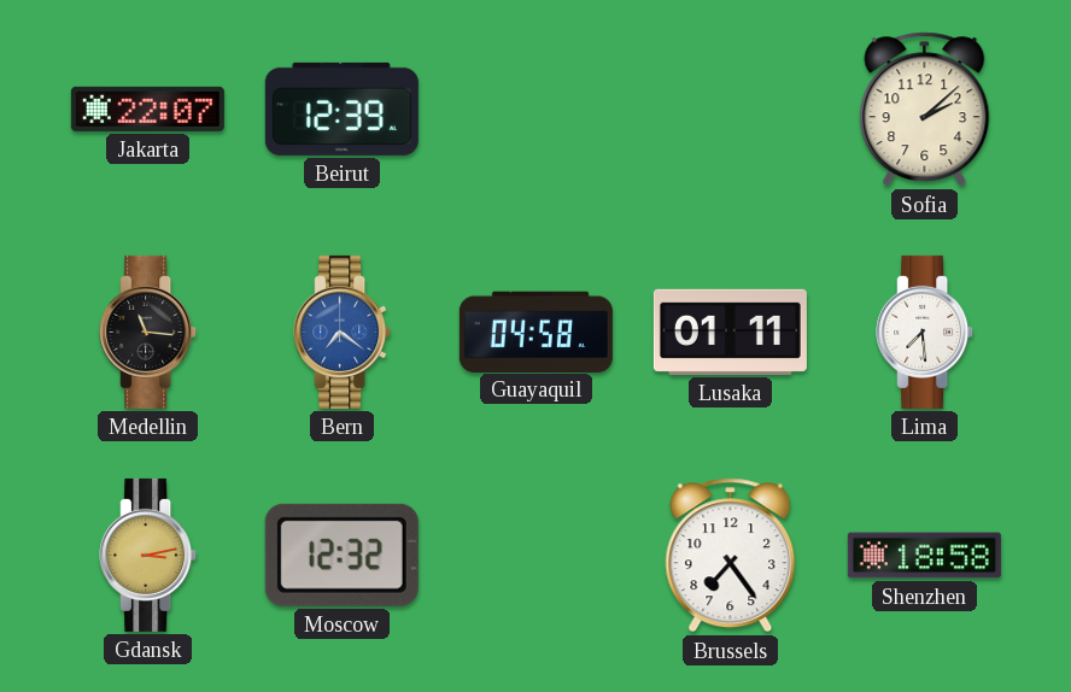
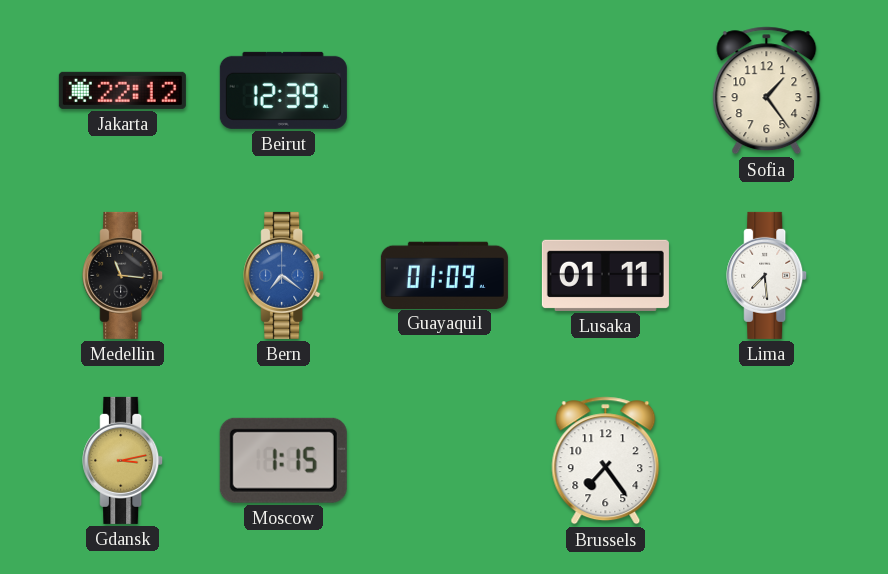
Jakarta: 22:07 -> 22:12 (122, 90)
Sofia: 2:08 -> 1:24 (767, 91)
Guayaquil: 04:58 -> 01:09 (444, 275)
Moscow: 12:32 -> 1:15 (283, 460)
Shenzhen: 18:58 -> none (924, 556)
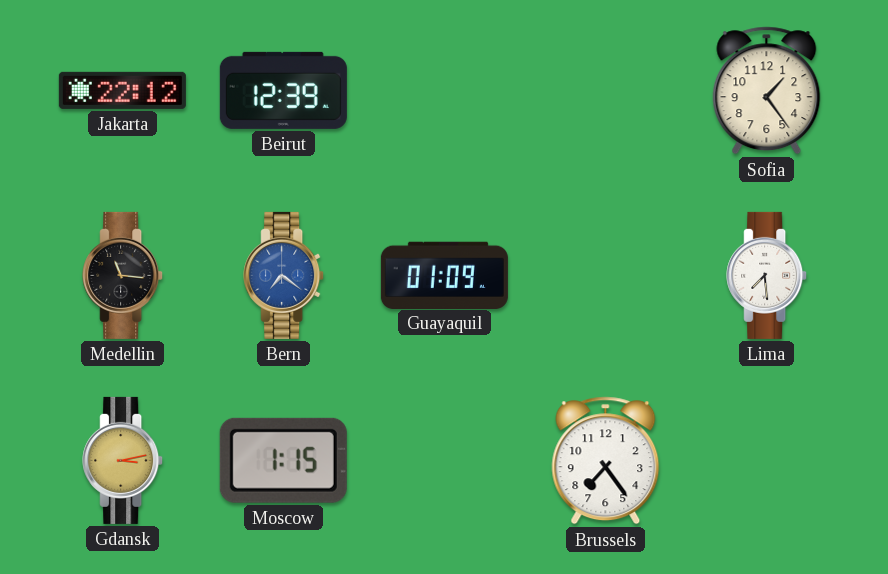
Lusaka: 01:11 -> none (605, 275)
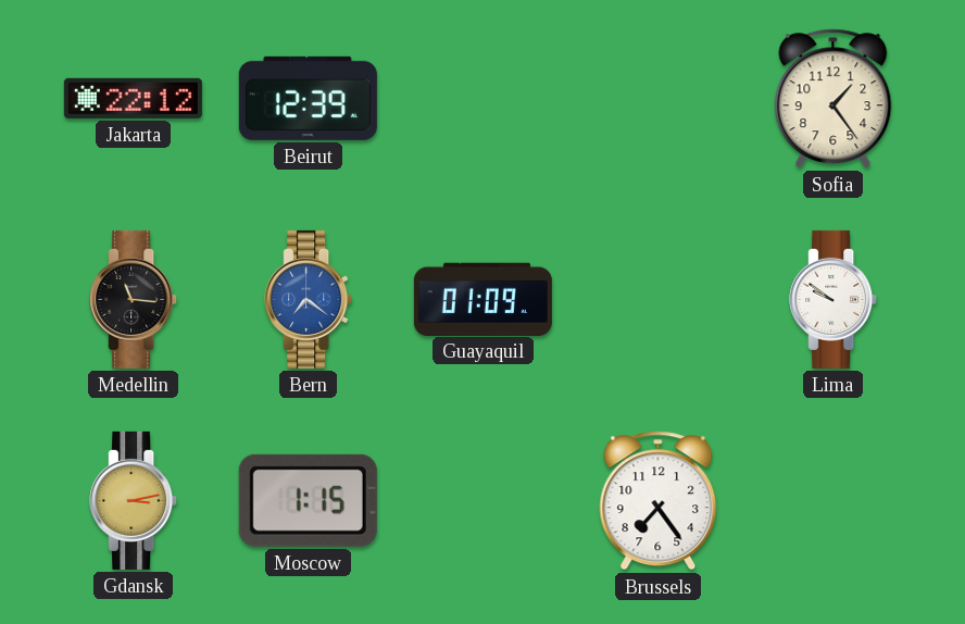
Lima: 7:29 -> 9:51 (834, 299)
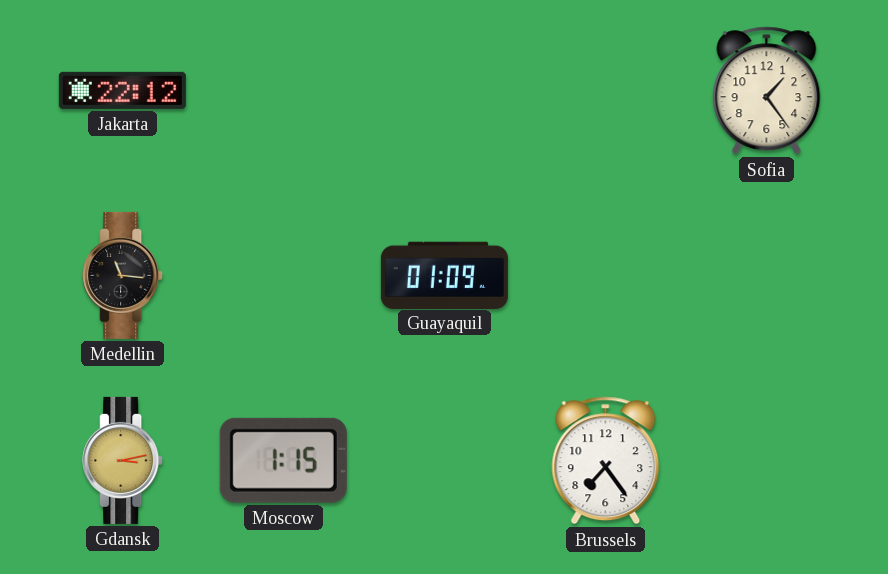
Beirut: 12:39 -> none (308, 98)
Bern: 7:21 -> none (309, 299)
Lima: 9:51 -> none (834, 299)
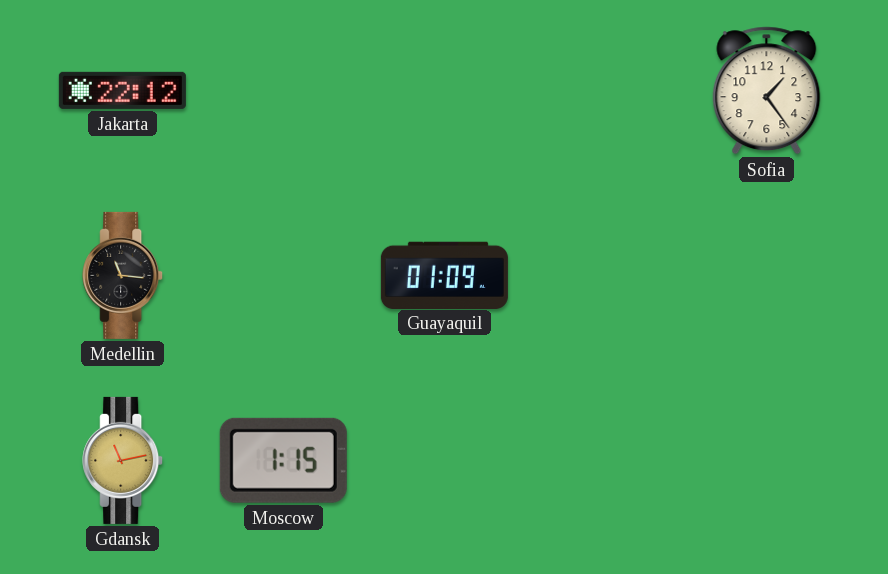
Gdansk: 3:13 -> 11:13 (123, 460)
Brussels: 7:24 -> none (606, 461)
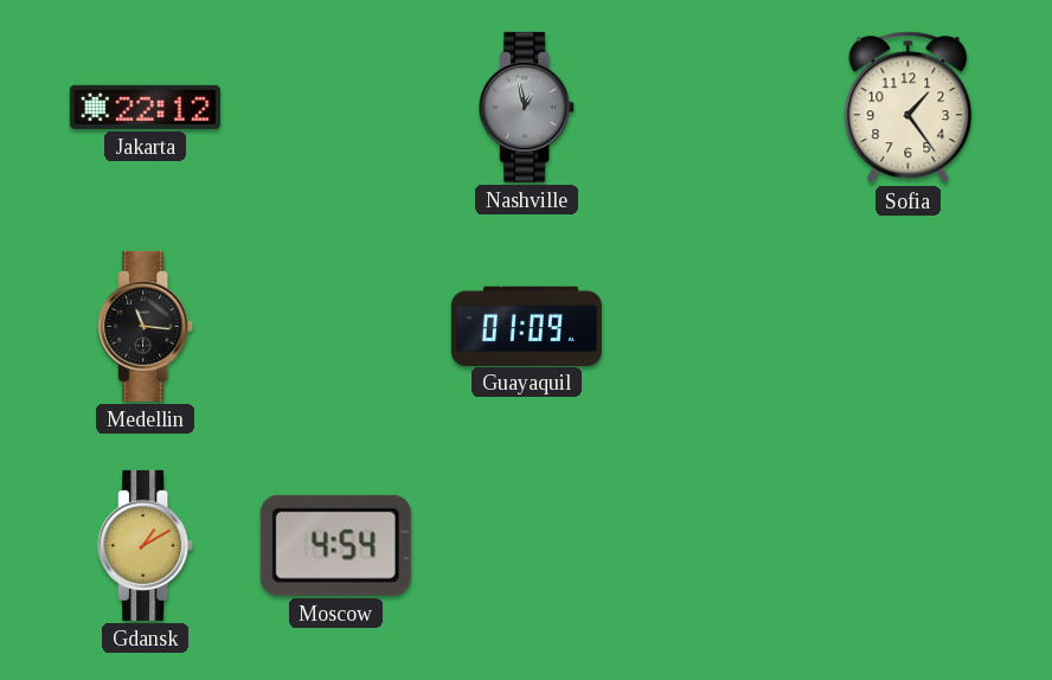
Nashville: none -> 12:58 (527, 107)
Gdansk: 11:13 -> 1:10 (146, 545)
Moscow: 1:15 -> 4:54 (335, 545)
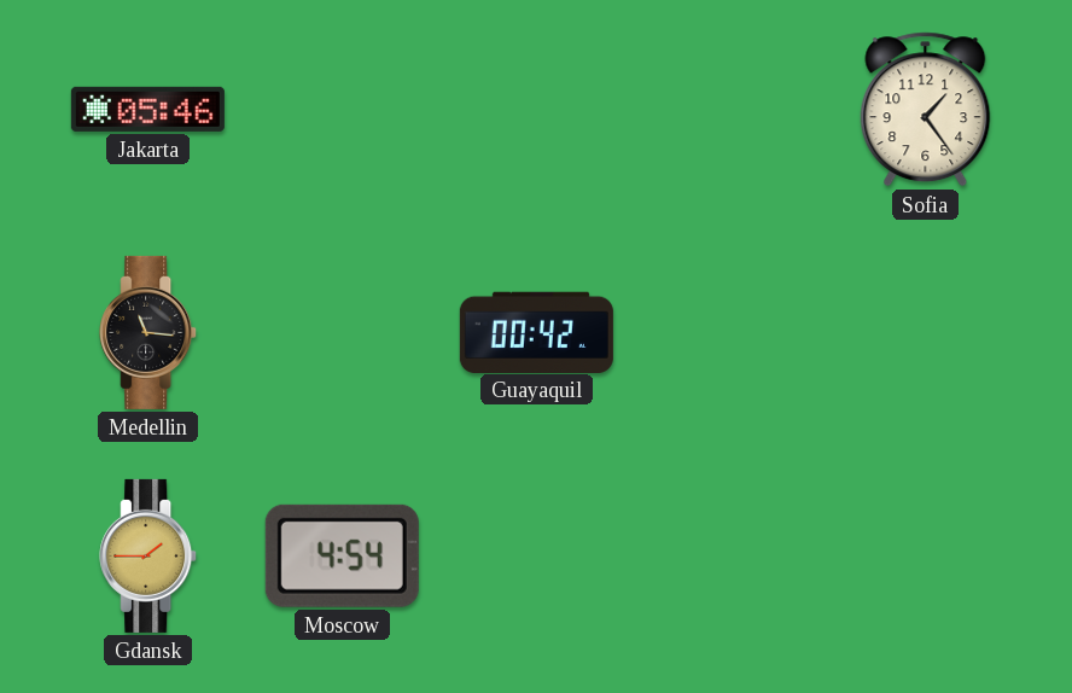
Jakarta: 22:12 -> 05:46 (147, 109)
Nashville: 12:58 -> none (527, 107)
Guayaquil: 01:09 -> 00:42 (536, 332)
Gdansk: 1:10 -> 1:45 (148, 555)
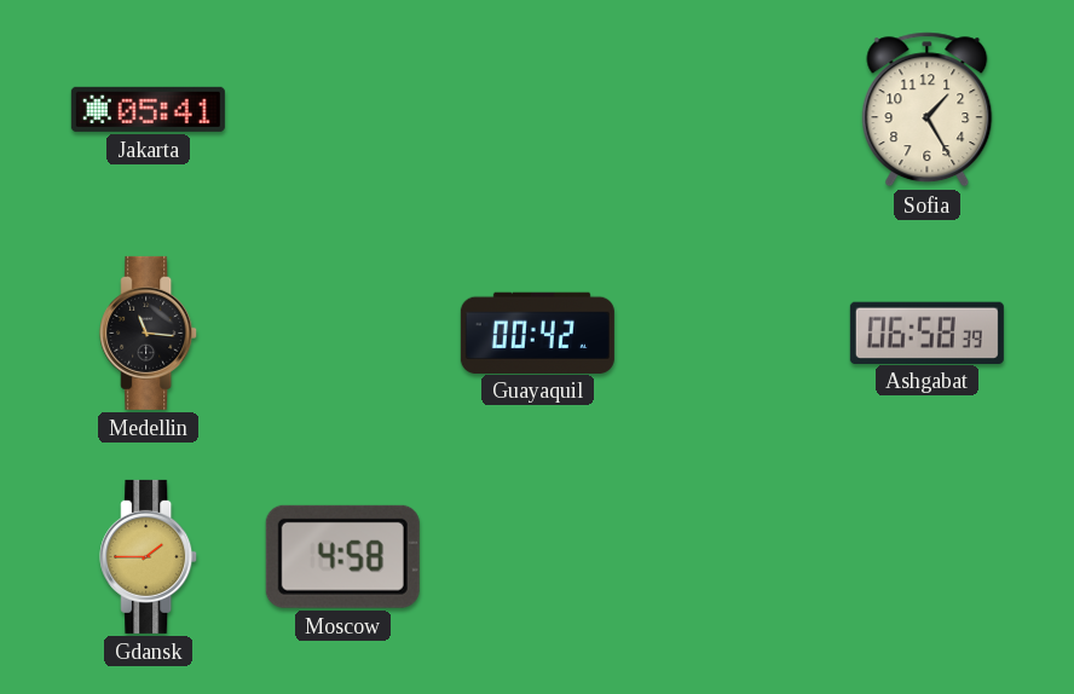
Jakarta: 05:46 -> 05:41 (148, 109)
Sofia: 1:24 -> 1:25 (928, 110)
Ashgabat: none -> 06:58 (926, 332)
Moscow: 4:54 -> 4:58 (342, 556)
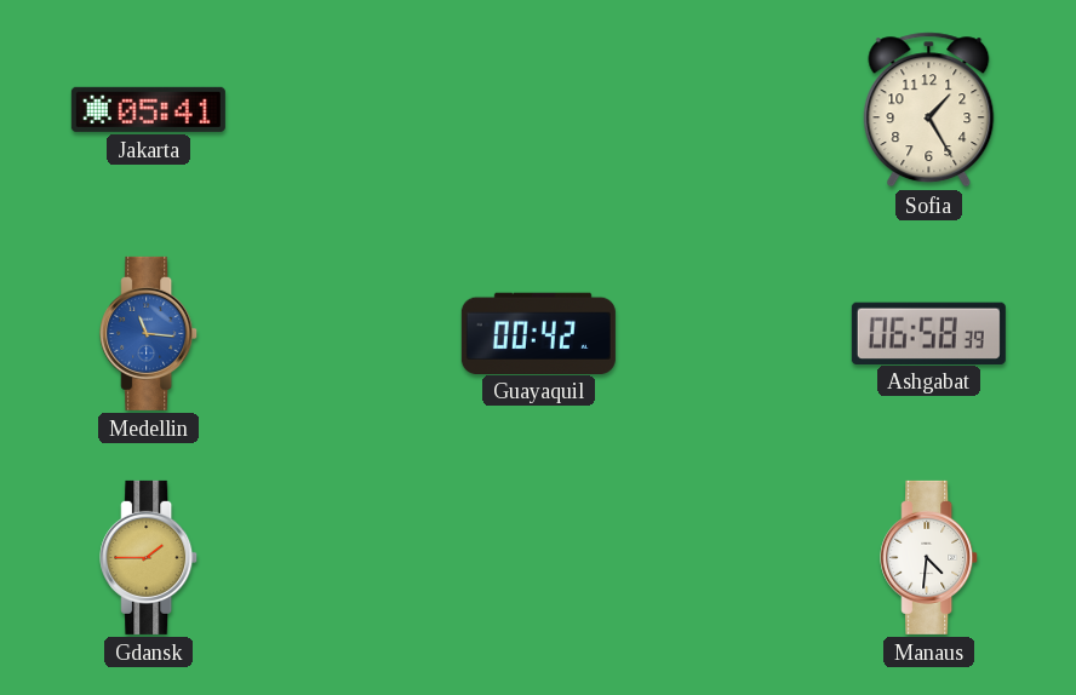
Medellin dial: black -> blue (149, 333)
Moscow: 4:58 -> none (342, 556)
Manaus: none -> 4:31 (929, 557)
